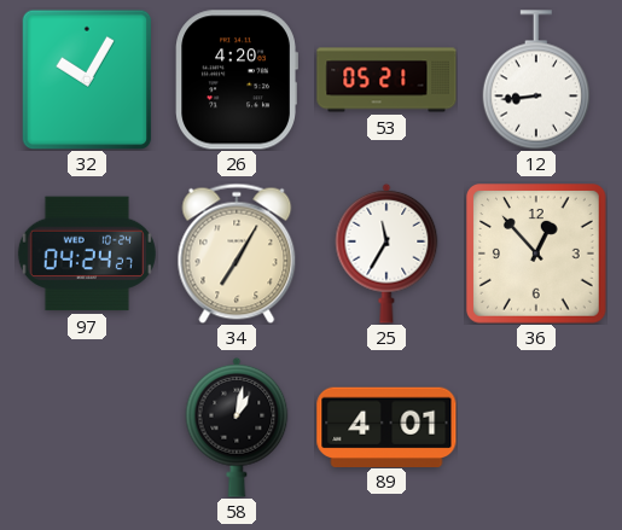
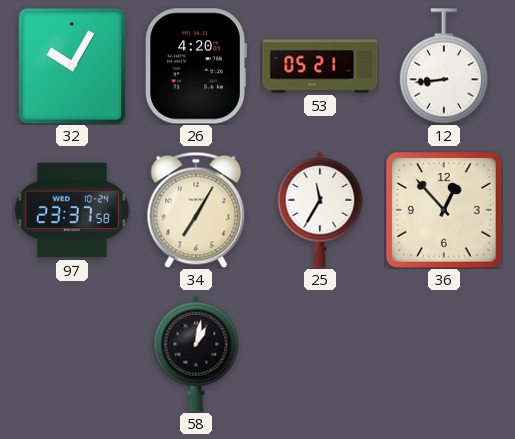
97: 04:24 -> 23:37 (72, 210)
89: 4:01 -> none (386, 426)
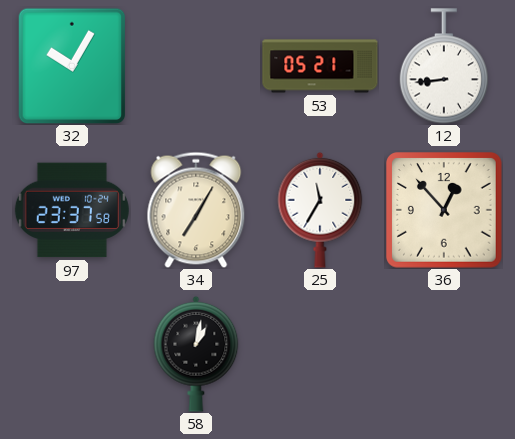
26: 4:20 -> none (196, 66)
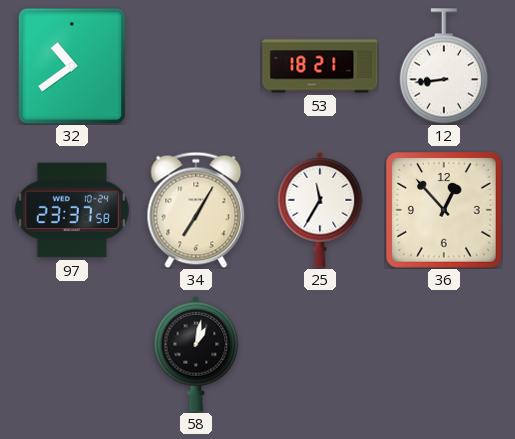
32: 10:05 -> 10:39 (72, 66)
53: 05:21 -> 18:21 (320, 66)
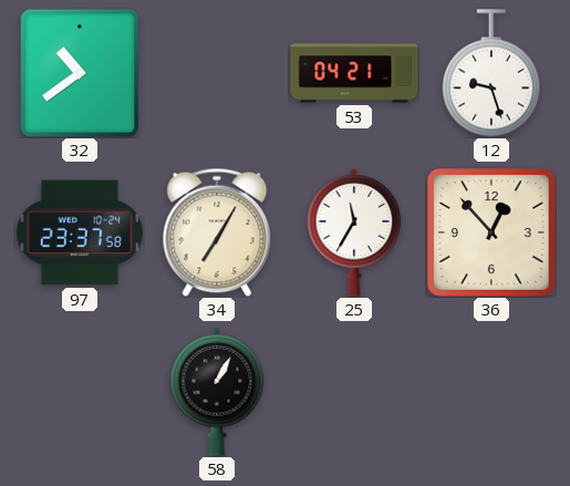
53: 18:21 -> 04:21 (354, 73)
12: 8:44 -> 9:27 (491, 73)
58: 1:02 -> 1:05 (217, 392)
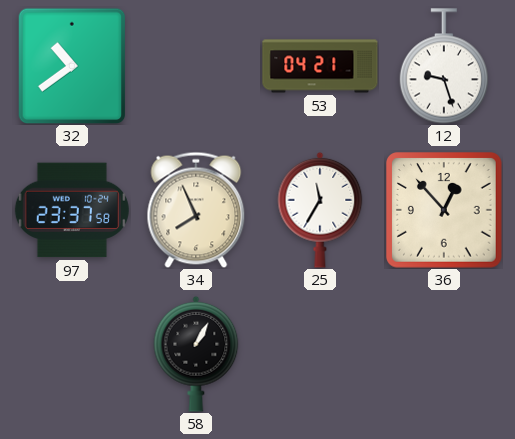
34: 7:05 -> 7:56 (196, 210)
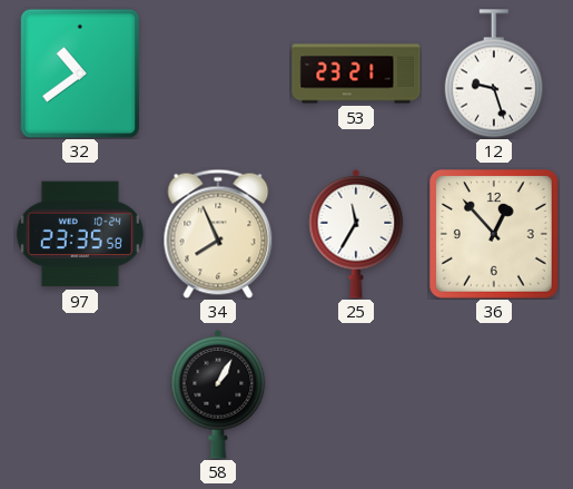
53: 04:21 -> 23:21 (356, 74)
97: 23:37 -> 23:35 (80, 234)
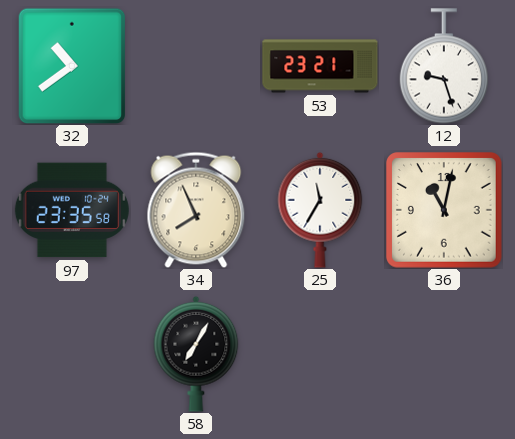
36: 12:53 -> 11:02 (445, 211)
58: 1:05 -> 7:05 (196, 354)
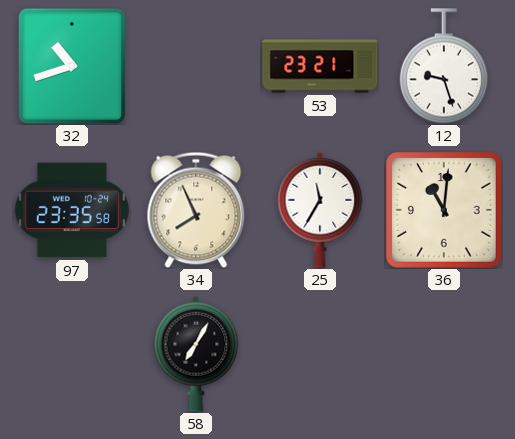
32: 10:39 -> 10:42 (72, 66)
36: 11:02 -> 11:01 (445, 211)
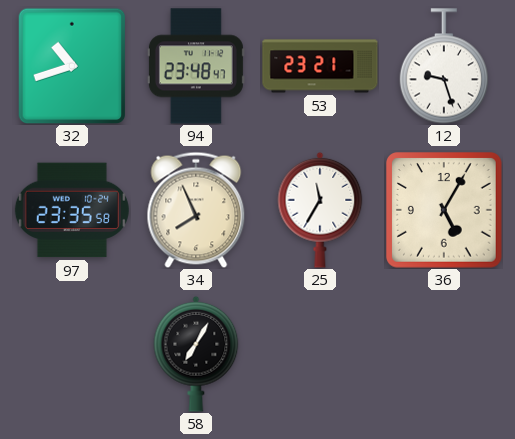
94: none -> 23:48 (196, 66)
36: 11:01 -> 5:05 (445, 211)
